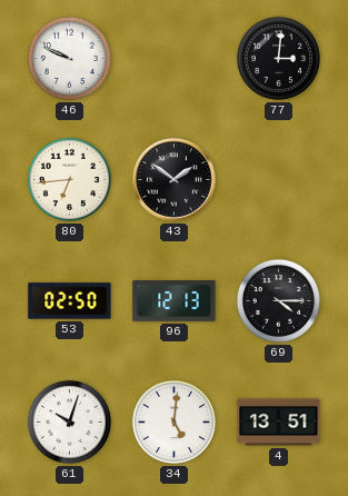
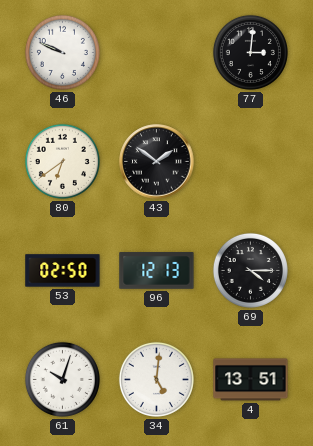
80: 6:44 -> 6:39 (62, 161)
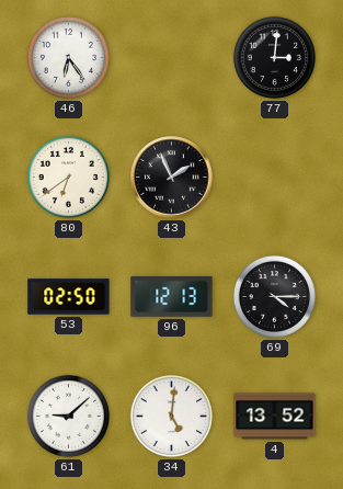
46: 9:49 -> 6:24 (68, 57)
43: 1:51 -> 1:56 (172, 178)
61: 10:03 -> 9:08 (68, 416)
4: 13:51 -> 13:52 (275, 417)
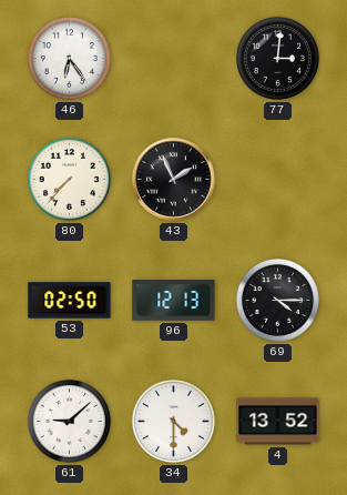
80: 6:39 -> 7:37 (69, 179)
34: 5:01 -> 4:30 (173, 421)
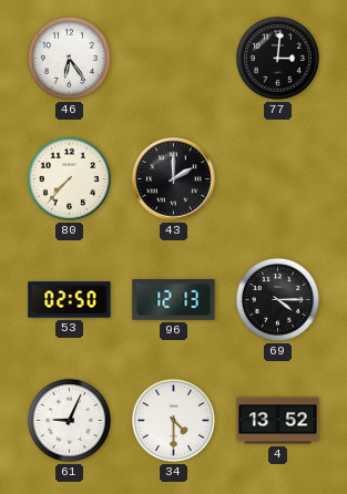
43: 1:56 -> 2:00 (174, 179)
61: 9:08 -> 9:04 (69, 420)
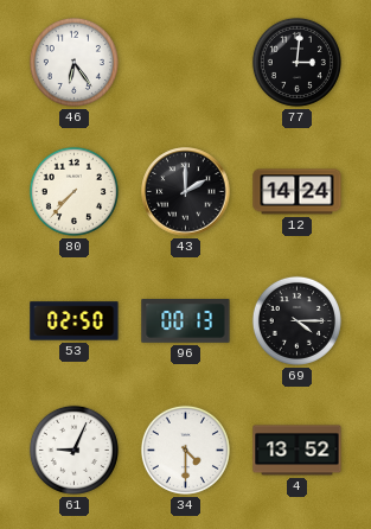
12: none -> 14:24 (298, 192)
96: 12:13 -> 00:13 (186, 321)
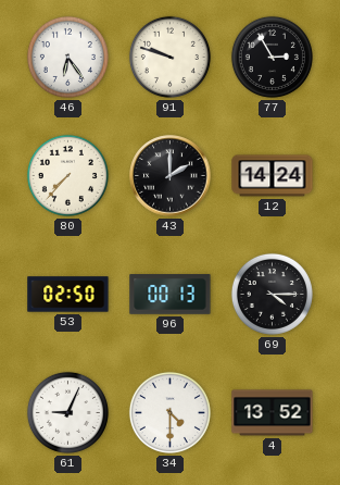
91: none -> 9:48 (169, 57)
77: 3:01 -> 2:55 (272, 57)
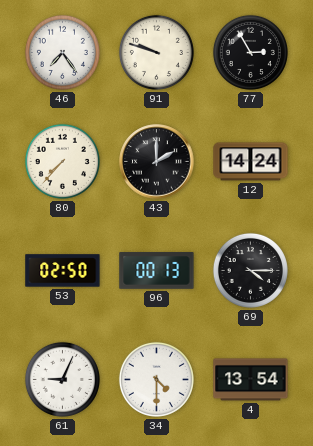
46: 6:24 -> 7:24 (62, 52)
4: 13:52 -> 13:54 (251, 380)
